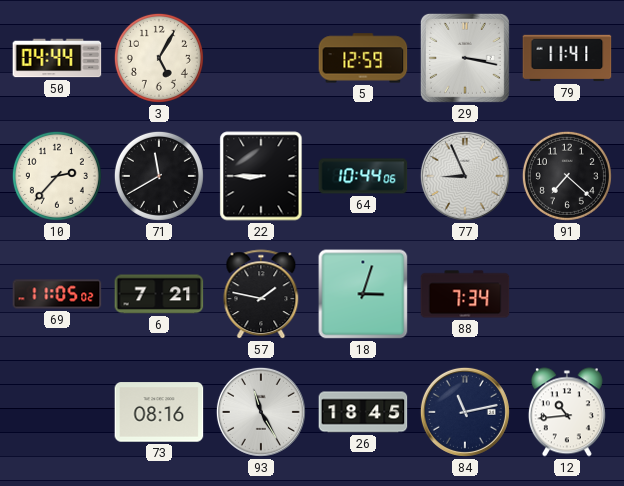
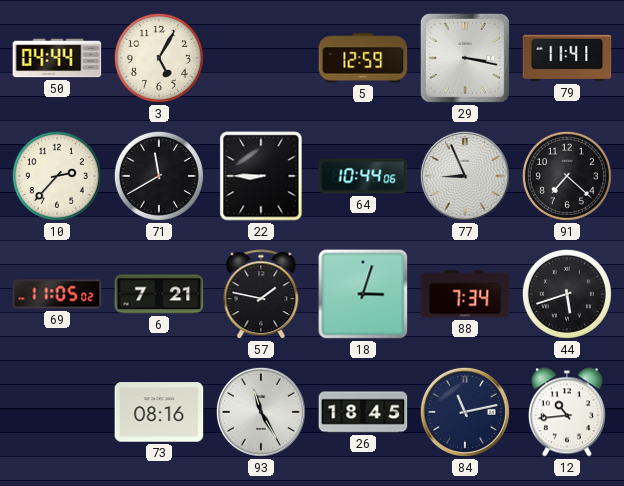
44: none -> 5:42 (567, 294)
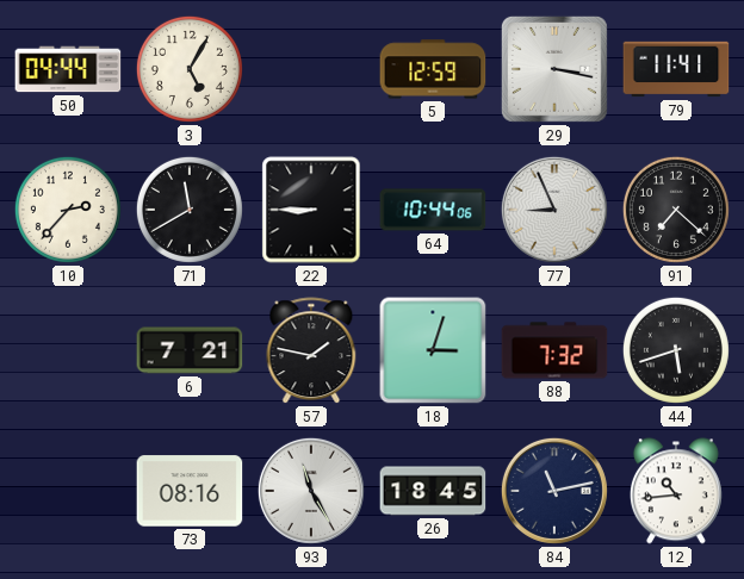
69: 11:05 -> none (57, 294)
88: 7:34 -> 7:32 (554, 350)
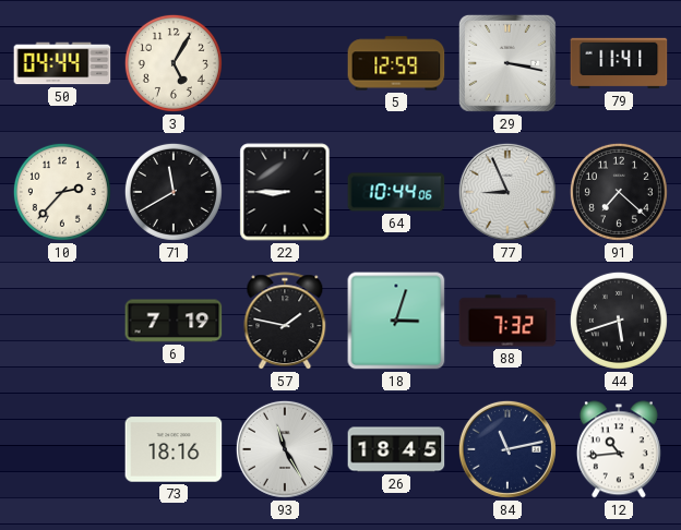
6: 7:21 -> 7:19 (174, 321)
73: 08:16 -> 18:16 (174, 449)
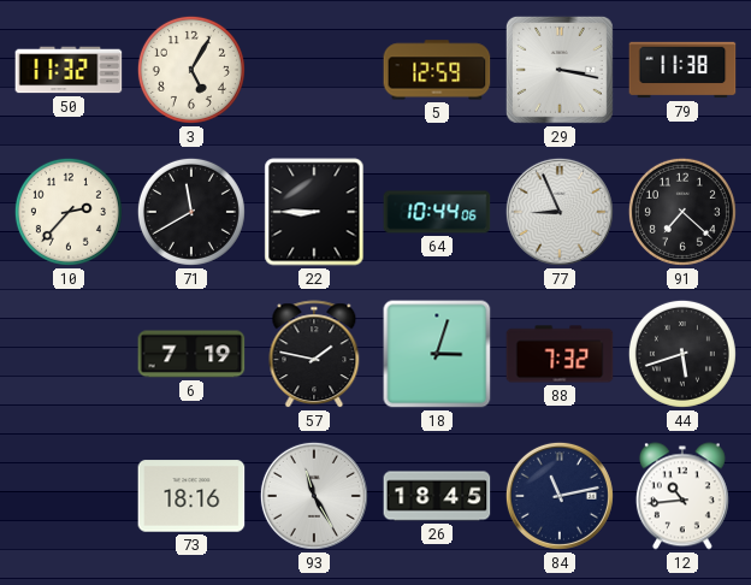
50: 04:44 -> 11:32 (69, 70)
79: 11:41 -> 11:38 (682, 70)
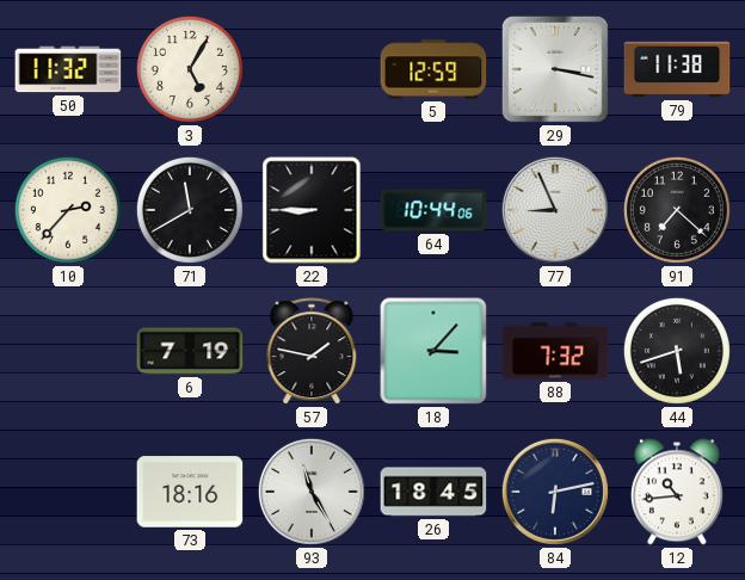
18: 3:03 -> 3:07 (433, 351)
84: 11:13 -> 6:13 (555, 492)
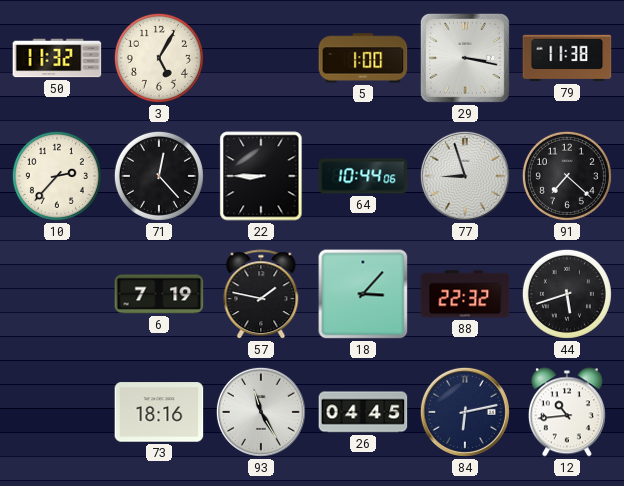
5: 12:59 -> 1:00 (363, 58)
71: 11:40 -> 12:23 (159, 176)
77: 8:56 -> 8:57 (465, 176)
88: 7:32 -> 22:32 (465, 294)
26: 18:45 -> 04:45 (363, 412)
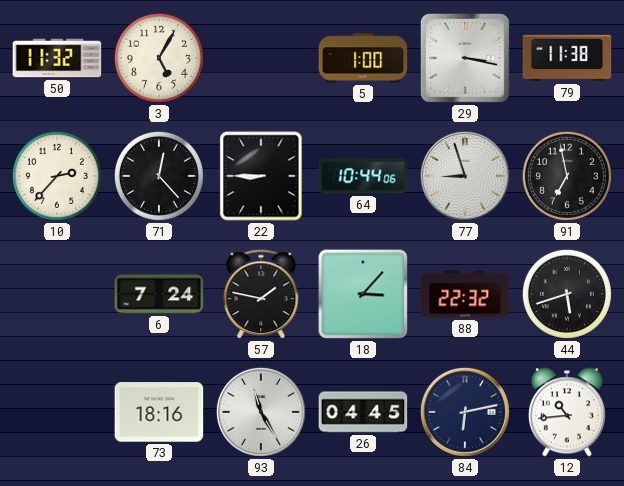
91: 7:22 -> 6:58 (567, 176)
6: 7:19 -> 7:24 (159, 294)
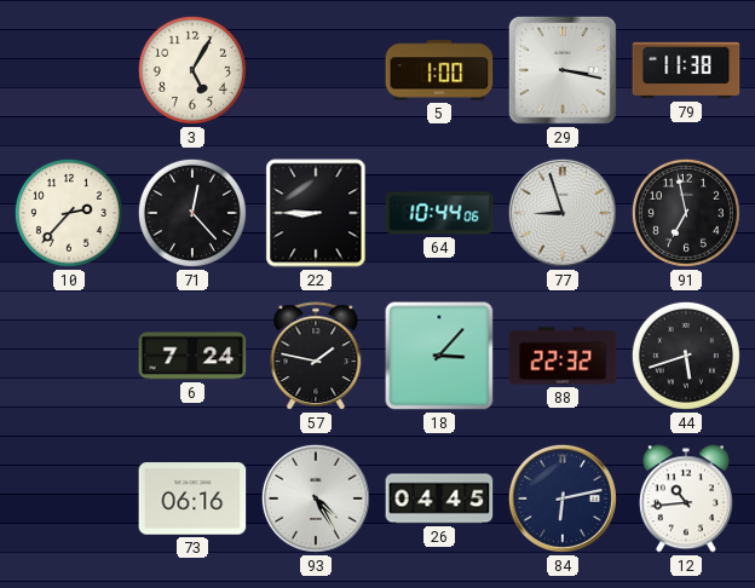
50: 11:32 -> none (57, 58)
73: 18:16 -> 06:16 (192, 498)
93: 11:25 -> 4:25 (316, 498)
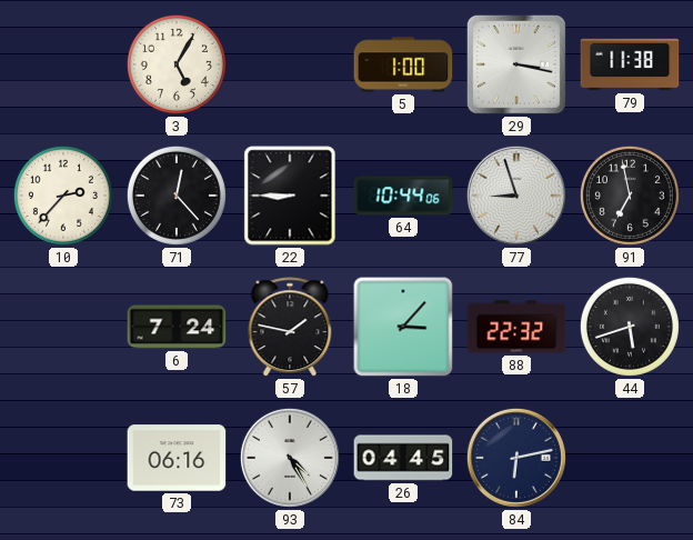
12: 10:44 -> none (686, 498)
